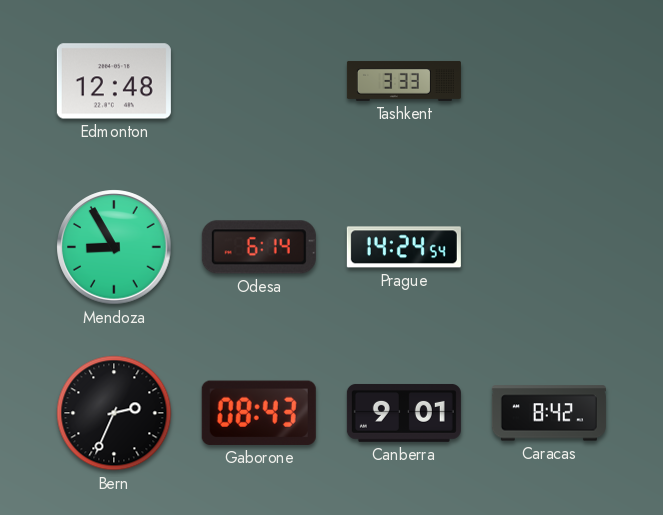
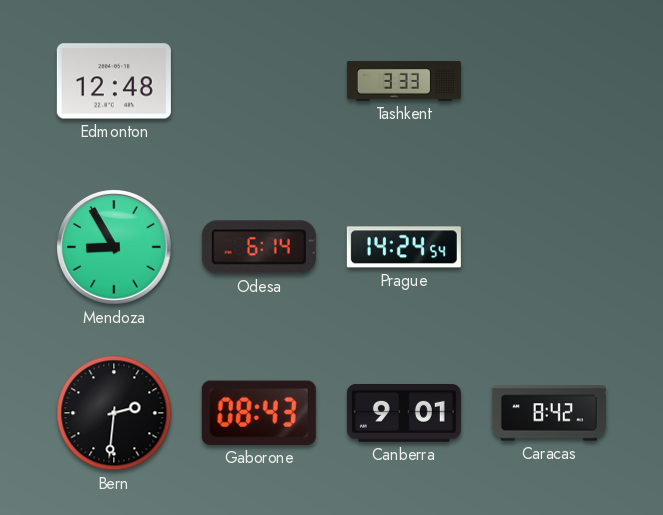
Bern: 2:34 -> 2:31 (114, 413)
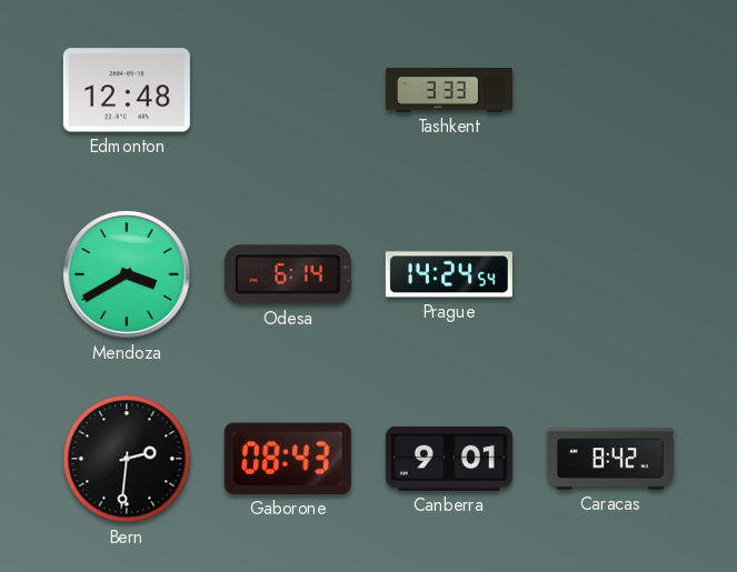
Mendoza: 8:55 -> 3:40 (127, 274)
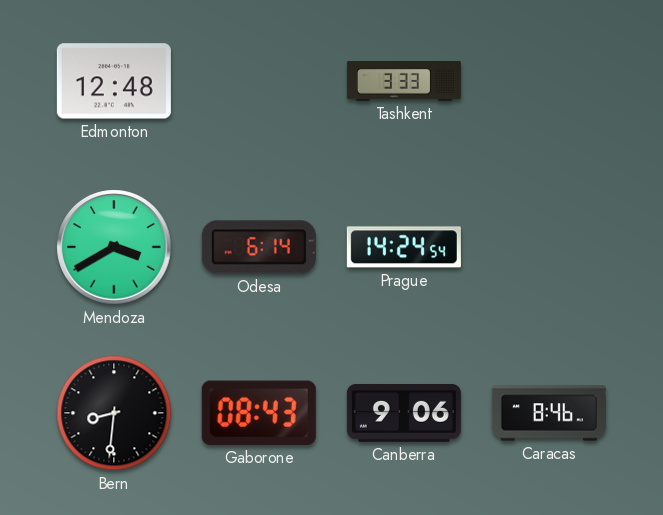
Bern: 2:31 -> 8:31 (114, 413)
Canberra: 9:01 -> 9:06 (404, 413)
Caracas: 8:42 -> 8:46 (549, 413)
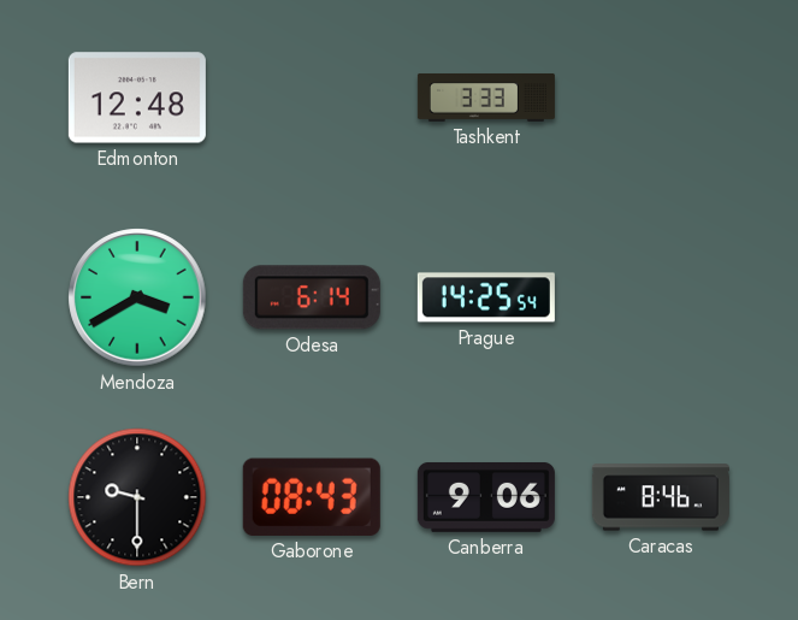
Prague: 14:24 -> 14:25 (486, 297)
Bern: 8:31 -> 9:30 (137, 497)
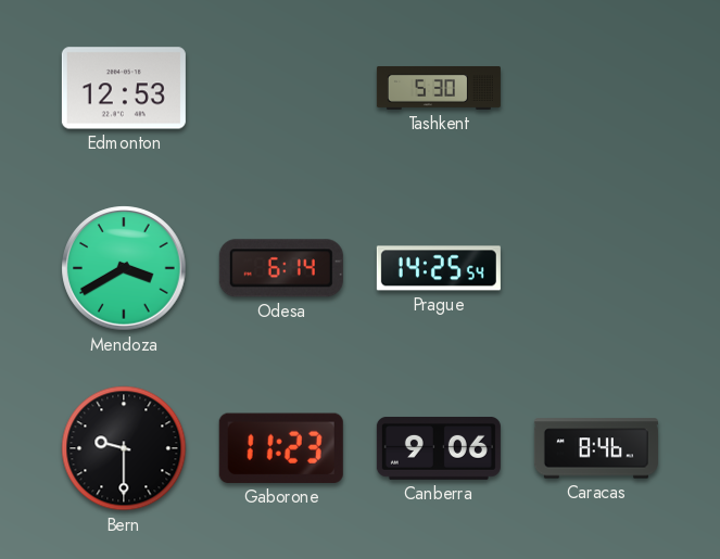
Edmonton: 12:48 -> 12:53 (124, 88)
Tashkent: 3:33 -> 5:30 (439, 88)
Gaborone: 08:43 -> 11:23 (281, 448)
